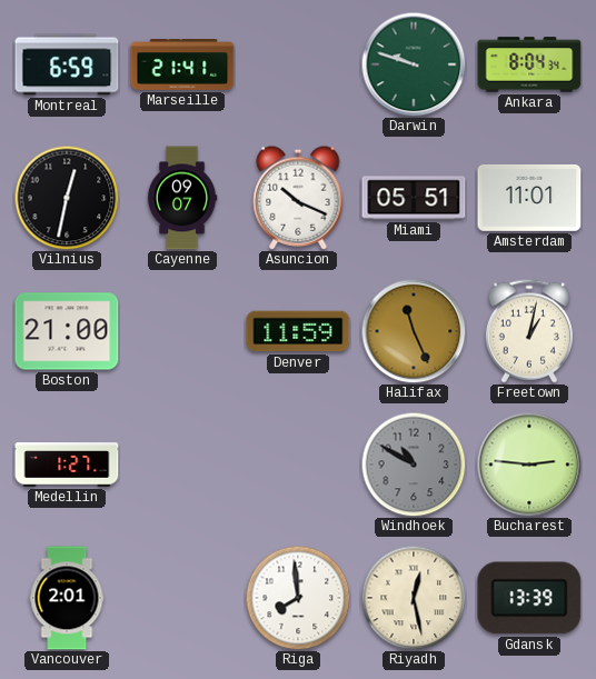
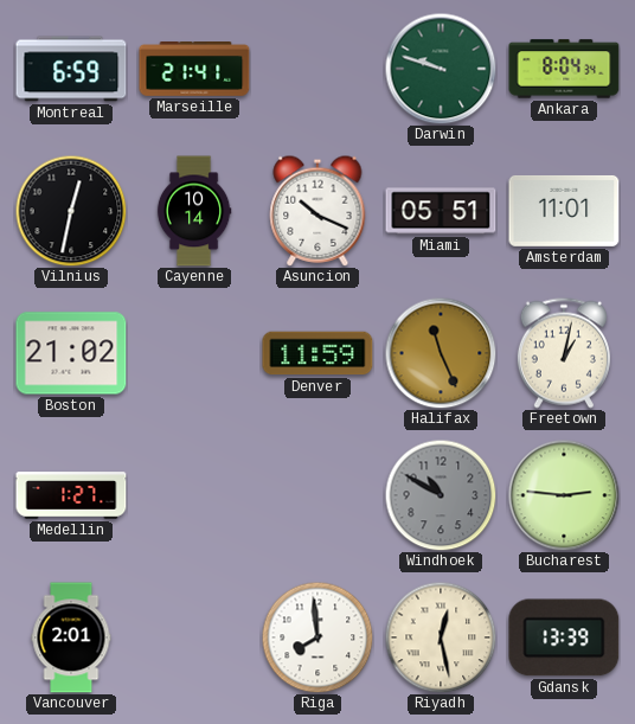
Cayenne: 09:07 -> 10:14 (194, 211)
Boston: 21:00 -> 21:02 (71, 353)
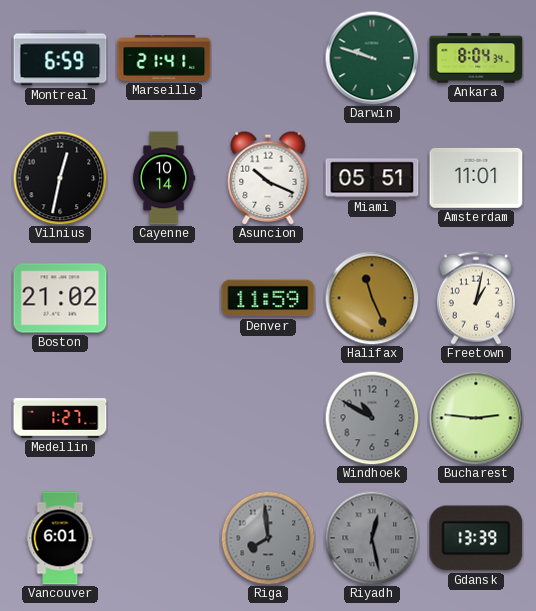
Vancouver: 2:01 -> 6:01 (60, 538)
Riga dial: white -> grey (268, 538)
Riyadh dial: cream -> grey (372, 538)
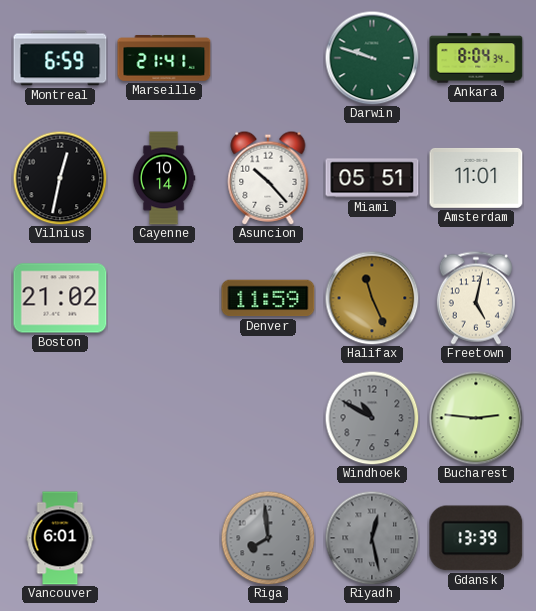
Asuncion: 10:19 -> 10:23 (268, 178)
Freetown: 1:02 -> 5:02 (476, 298)
Medellin: 1:27 -> none (60, 418)
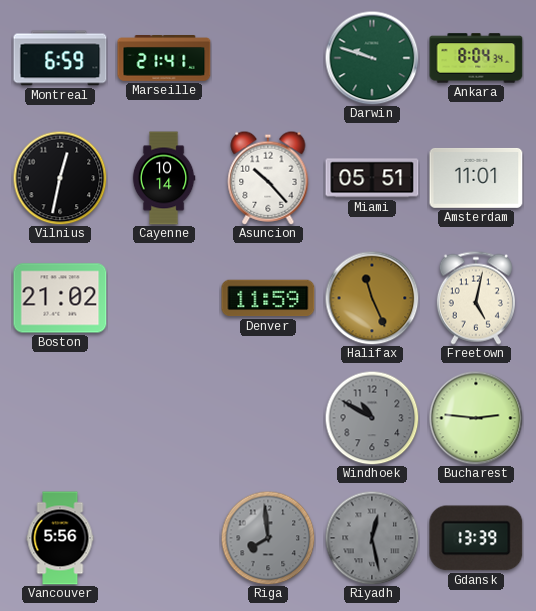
Vancouver: 6:01 -> 5:56 (60, 538)
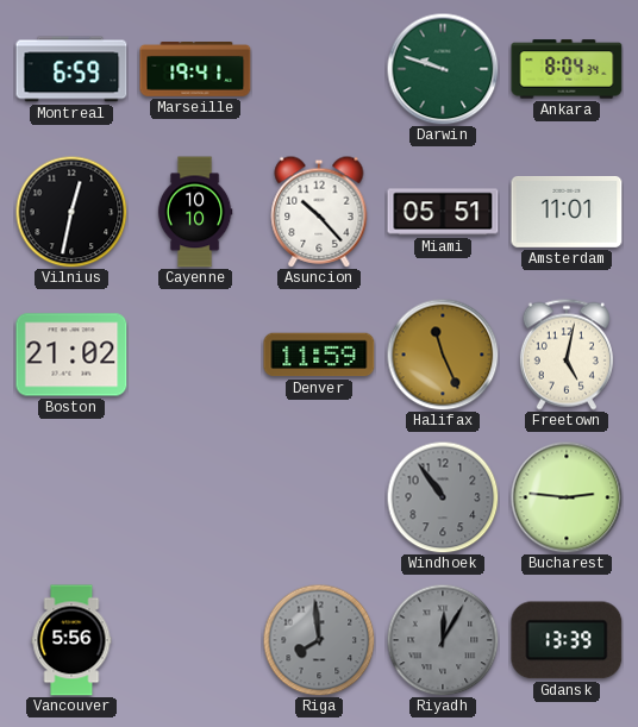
Marseille: 21:41 -> 19:41 (195, 70)
Cayenne: 10:14 -> 10:10 (195, 212)
Windhoek: 10:50 -> 10:54 (443, 497)
Riyadh: 12:28 -> 12:05 (443, 640)
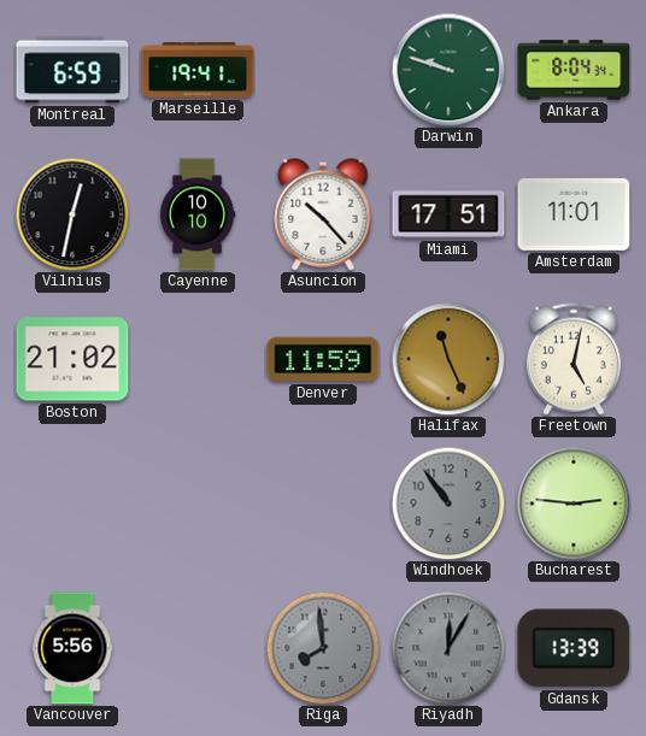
Miami: 05:51 -> 17:51 (448, 214)
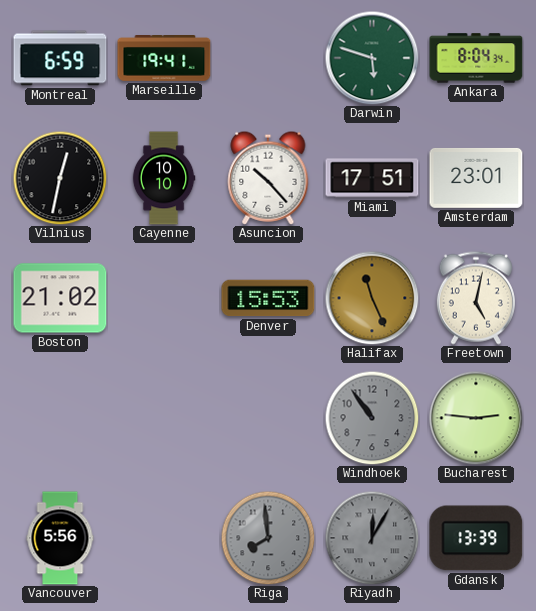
Darwin: 9:48 -> 5:48 (372, 58)
Amsterdam: 11:01 -> 23:01 (476, 178)
Denver: 11:59 -> 15:53 (268, 298)
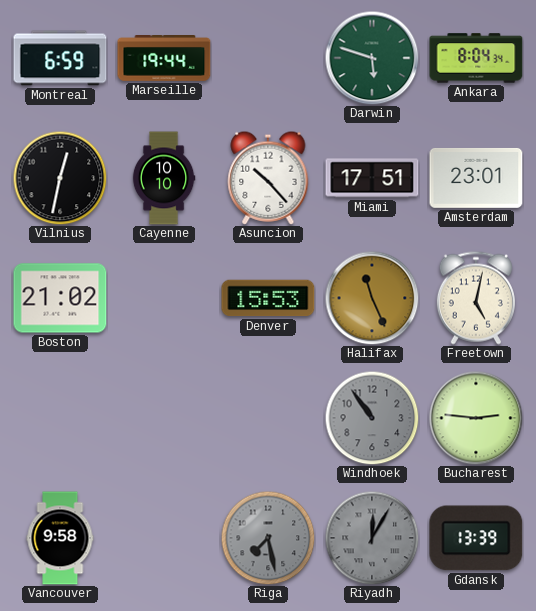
Marseille: 19:41 -> 19:44 (164, 59)
Vancouver: 5:56 -> 9:58 (60, 538)
Riga: 7:59 -> 7:28 (268, 538)
